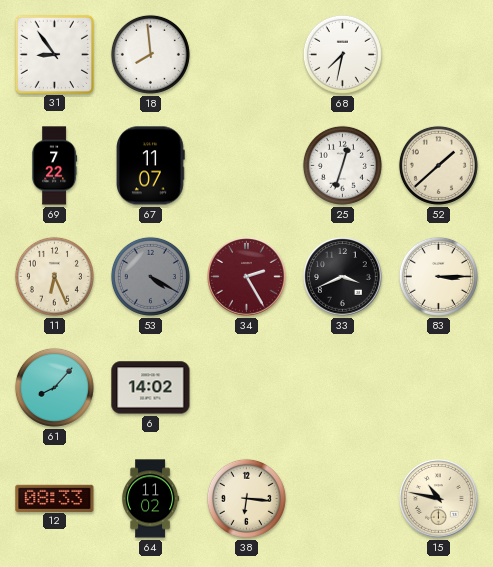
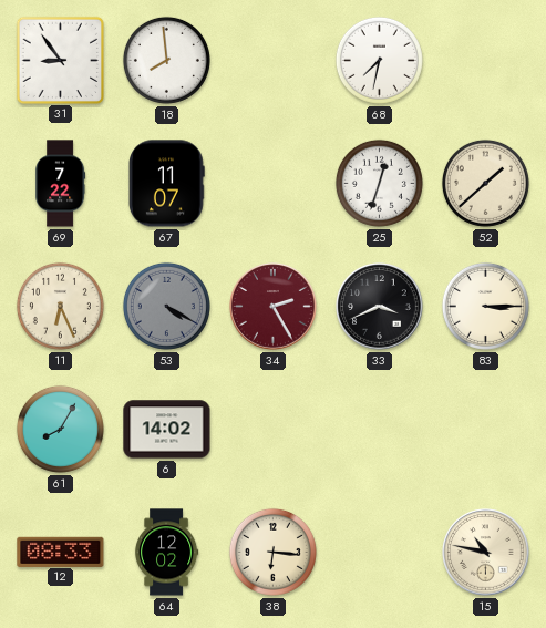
61: 8:07 -> 8:05 (60, 429)
64: 11:02 -> 12:02 (166, 553)
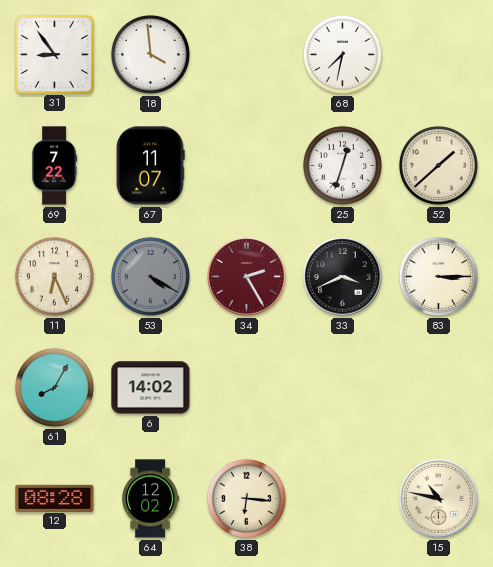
18: 7:59 -> 3:59 (150, 54)
12: 08:33 -> 08:28 (55, 498)
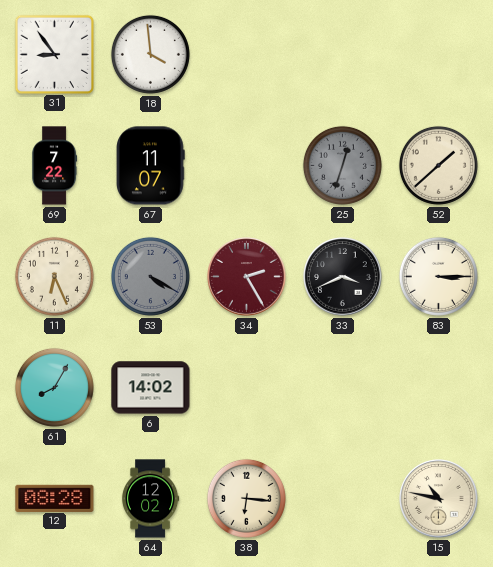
68: 7:32 -> none (342, 54)
25 dial: white -> grey (342, 165)
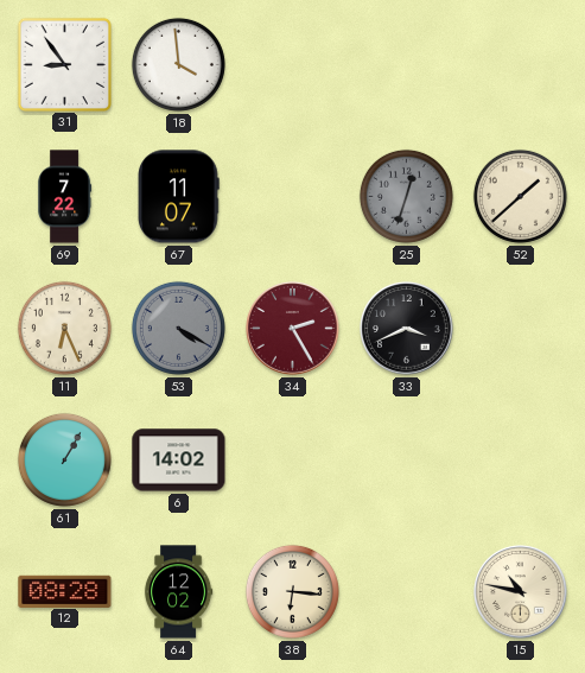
83: 3:15 -> none (438, 276)
61: 8:05 -> 1:05 (64, 459)
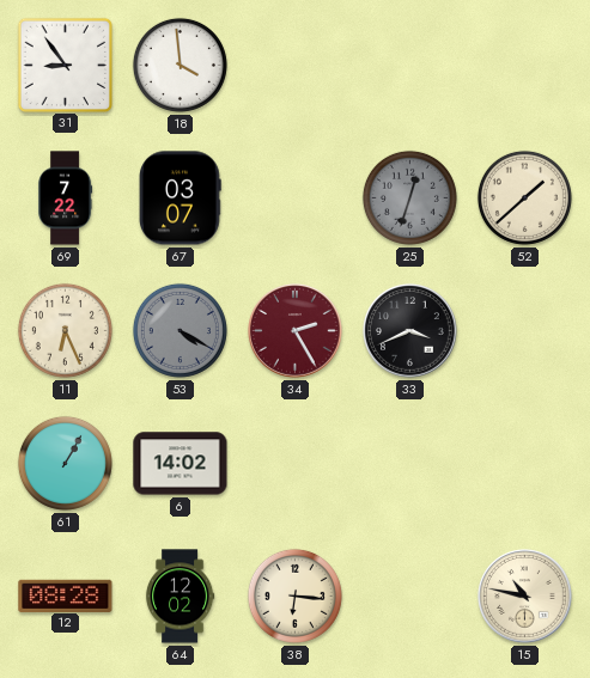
67: 11:07 -> 03:07 (181, 198)
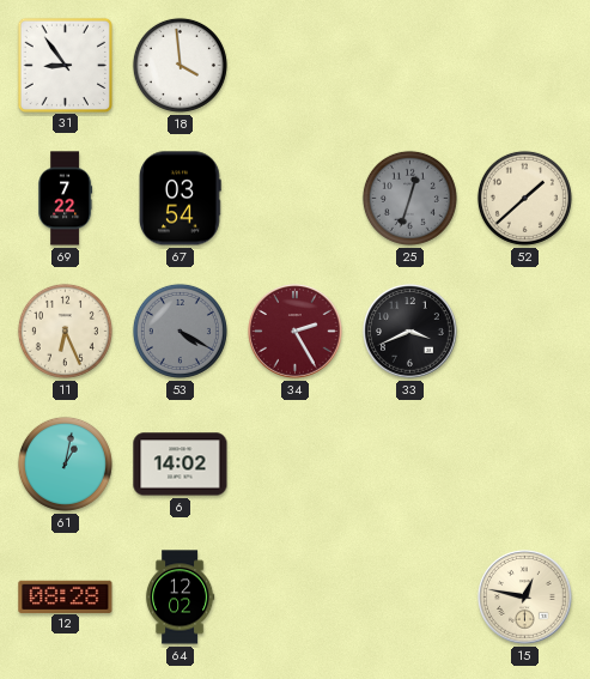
67: 03:07 -> 03:54 (181, 199)
61: 1:05 -> 1:02 (65, 463)
38: 6:16 -> none (294, 595)
15: 10:47 -> 12:47 (525, 598)
